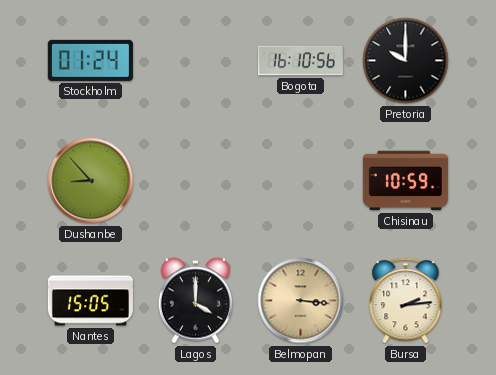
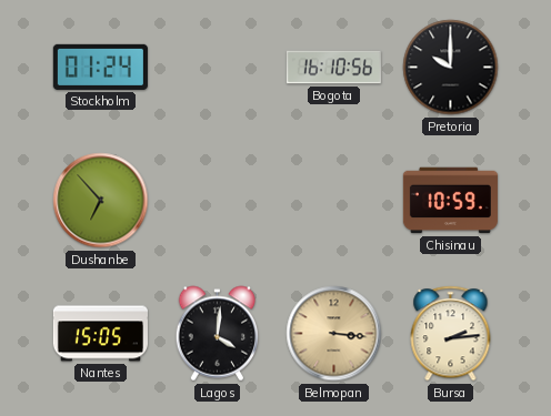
Dushanbe: 8:53 -> 6:53 (101, 201)
Lagos: 4:00 -> 4:01 (218, 334)
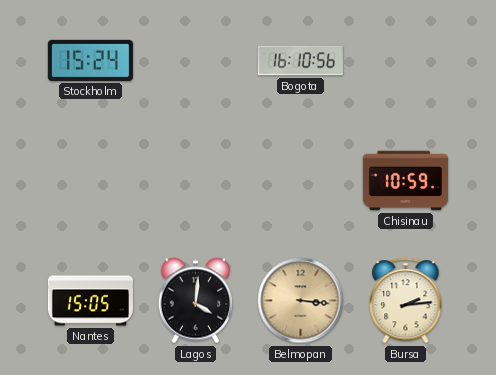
Stockholm: 01:24 -> 15:24 (90, 60)
Pretoria: 10:00 -> none (451, 68)
Dushanbe: 6:53 -> none (101, 201)
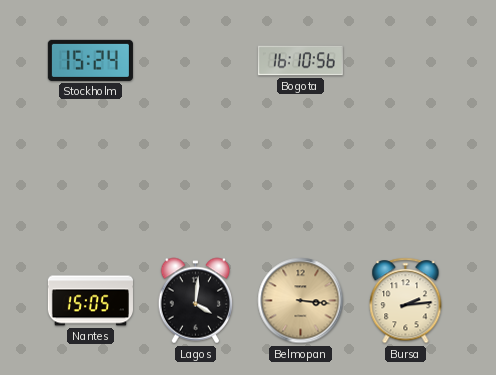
Chisinau: 10:59 -> none (405, 181)
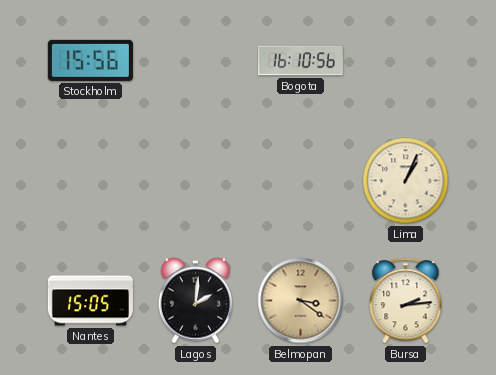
Stockholm: 15:24 -> 15:56 (90, 60)
Lima: none -> 1:04 (406, 181)
Lagos: 4:01 -> 2:01 (196, 301)
Belmopan: 3:16 -> 3:21 (301, 301)
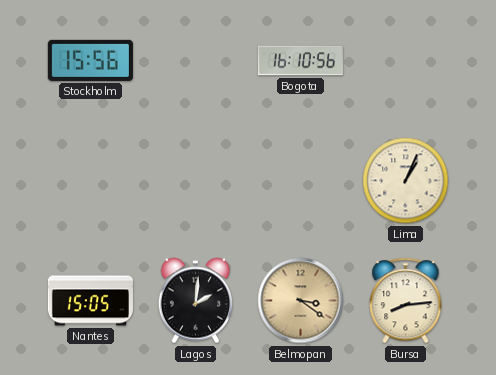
Bursa: 2:14 -> 8:14 (406, 301)
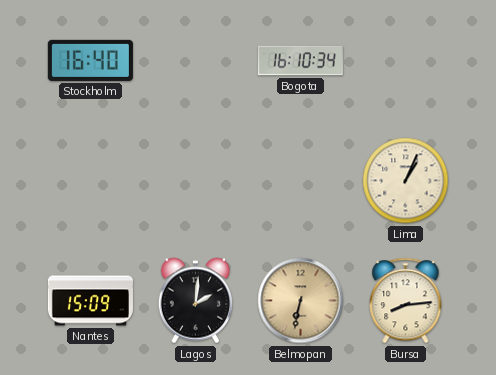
Stockholm: 15:56 -> 16:40 (90, 60)
Bogota: 16:10:56 -> 16:10:34 (300, 61)
Nantes: 15:05 -> 15:09 (90, 301)
Belmopan: 3:21 -> 6:32 (301, 301)
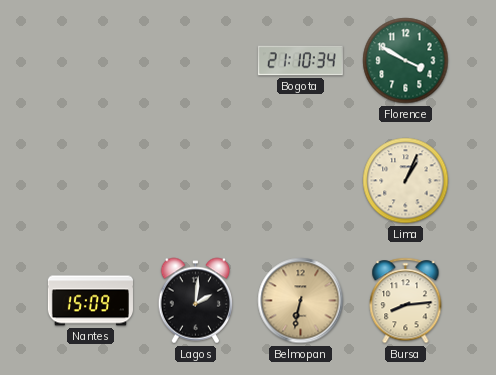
Stockholm: 16:40 -> none (90, 60)
Bogota: 16:10 -> 21:10 (300, 61)
Florence: none -> 3:50 (406, 61)
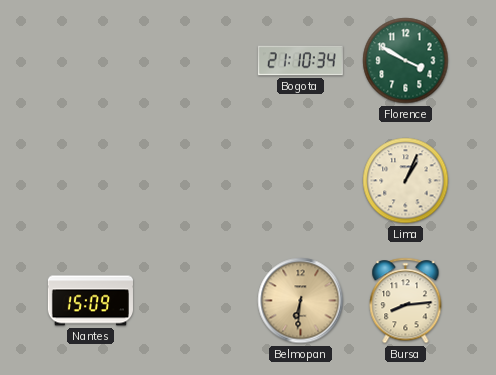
Lagos: 2:01 -> none (196, 301)
Belmopan: 6:32 -> 6:31 (301, 301)
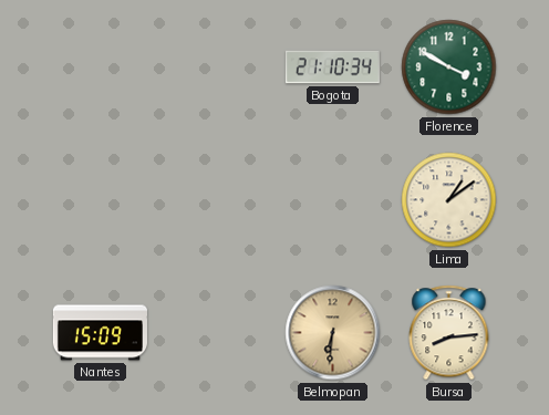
Lima: 1:04 -> 1:09 (449, 200)
